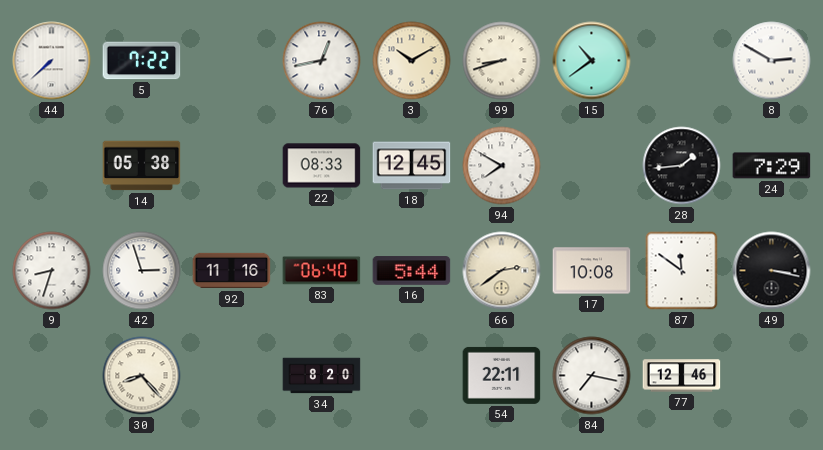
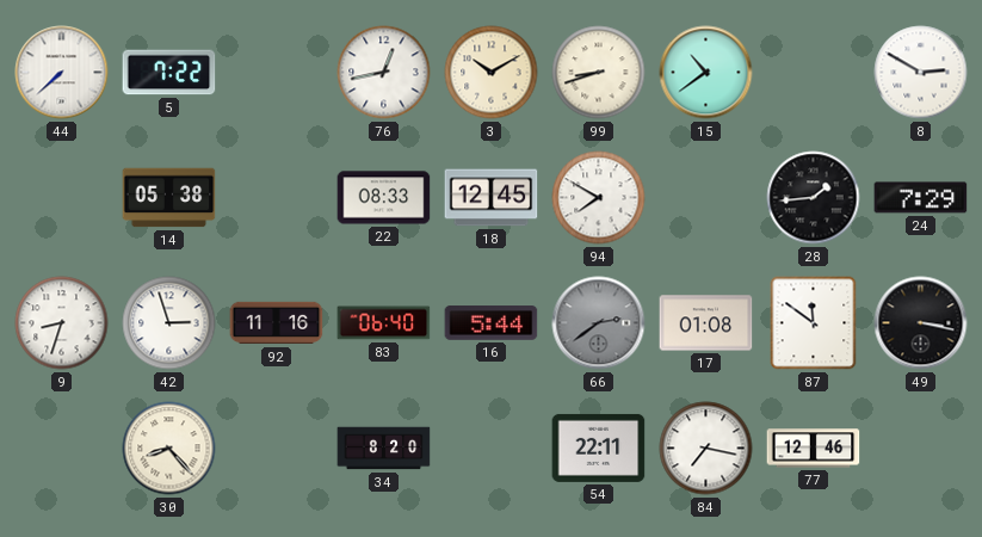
66 dial: cream -> grey (599, 323)
17: 10:08 -> 01:08 (706, 323)
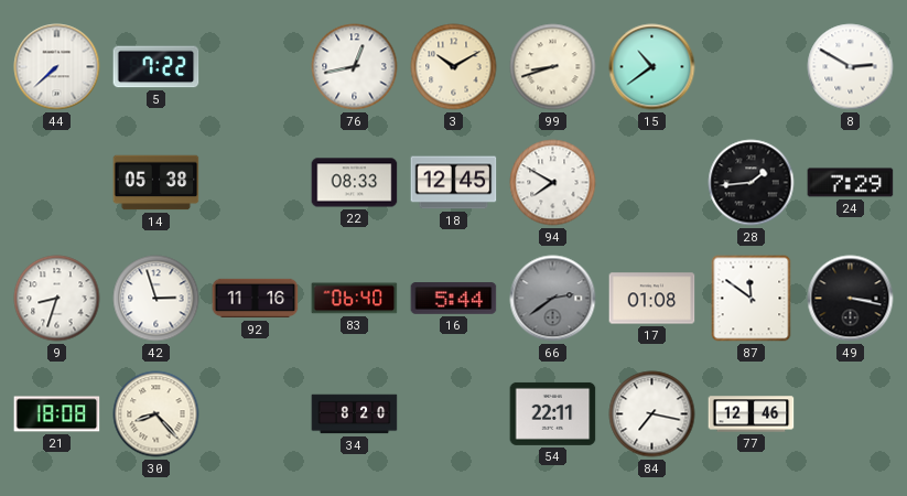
21: none -> 18:08 (57, 414)
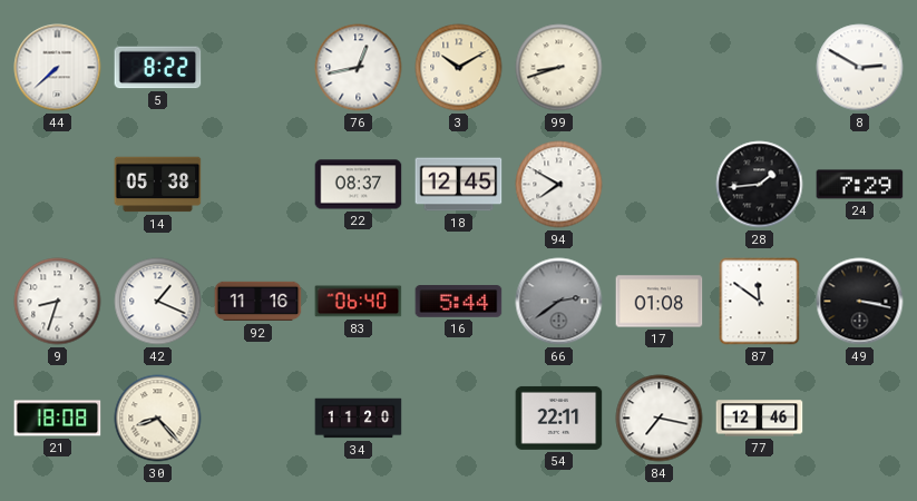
5: 7:22 -> 8:22 (158, 68)
15: 10:39 -> none (652, 67)
22: 08:33 -> 08:37 (359, 185)
42: 2:57 -> 1:19 (158, 302)
34: 8:20 -> 11:20 (359, 419)
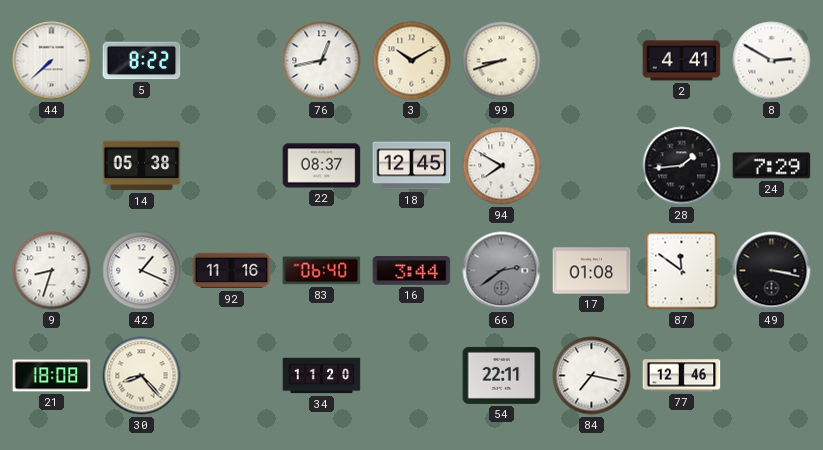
2: none -> 4:41 (682, 61)
16: 5:44 -> 3:44 (412, 271)
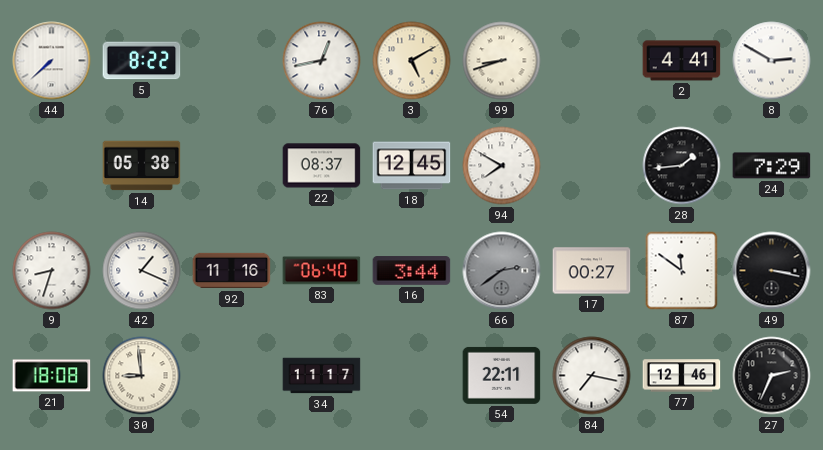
3: 10:10 -> 5:10 (412, 61)
17: 01:08 -> 00:27 (592, 271)
30: 8:23 -> 8:59 (142, 376)
34: 11:20 -> 11:17 (322, 376)
27: none -> 2:34 (772, 376)
